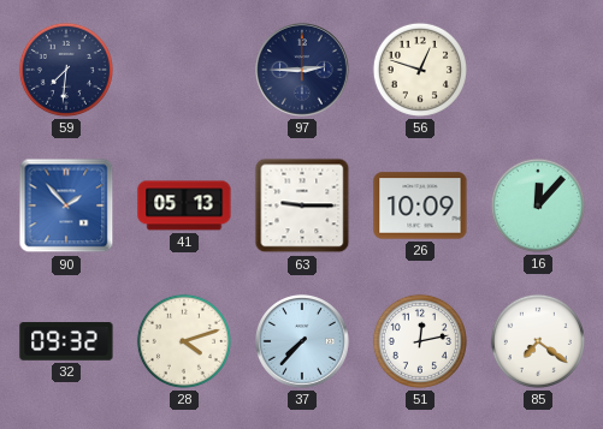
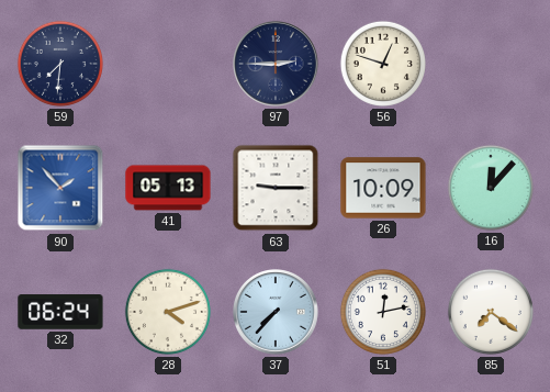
32: 09:32 -> 06:24 (60, 312)
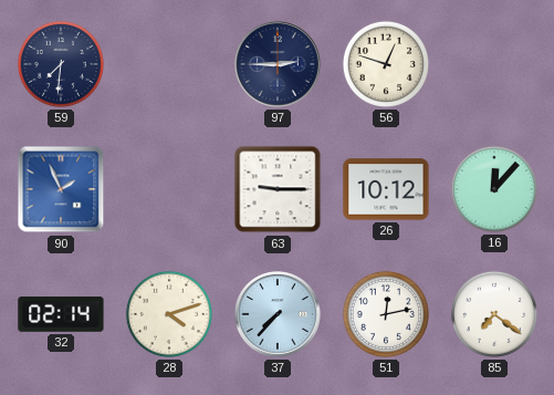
90: 1:53 -> 1:56 (61, 189)
41: 05:13 -> none (168, 188)
26: 10:09 -> 10:12 (386, 189)
32: 06:24 -> 02:14 (61, 314)
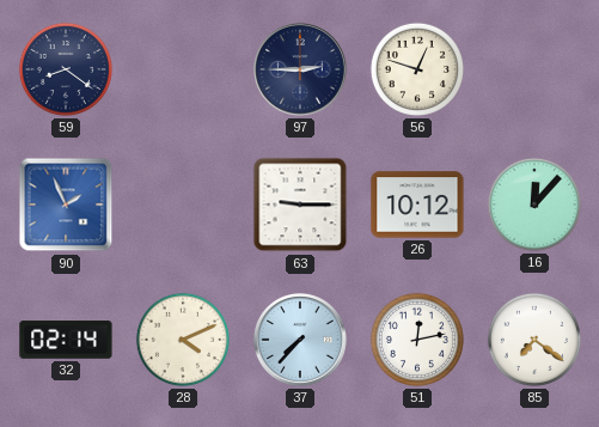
59: 7:31 -> 8:21 (66, 69)
28: 4:12 -> 4:11 (183, 340)
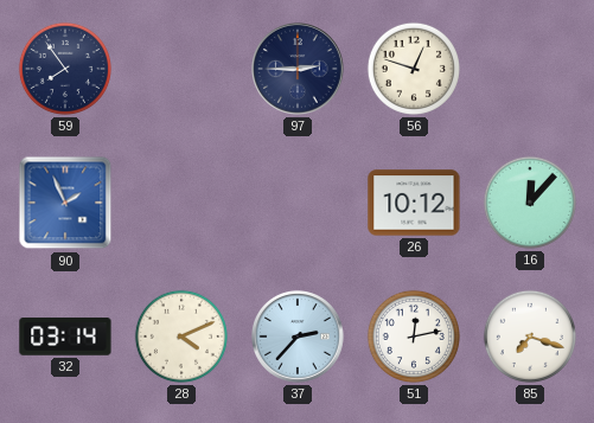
59: 8:21 -> 7:54 (65, 69)
63: 9:15 -> none (300, 205)
32: 02:14 -> 03:14 (65, 337)
37: 7:37 -> 2:37 (299, 338)
85: 7:21 -> 7:18 (530, 337)
